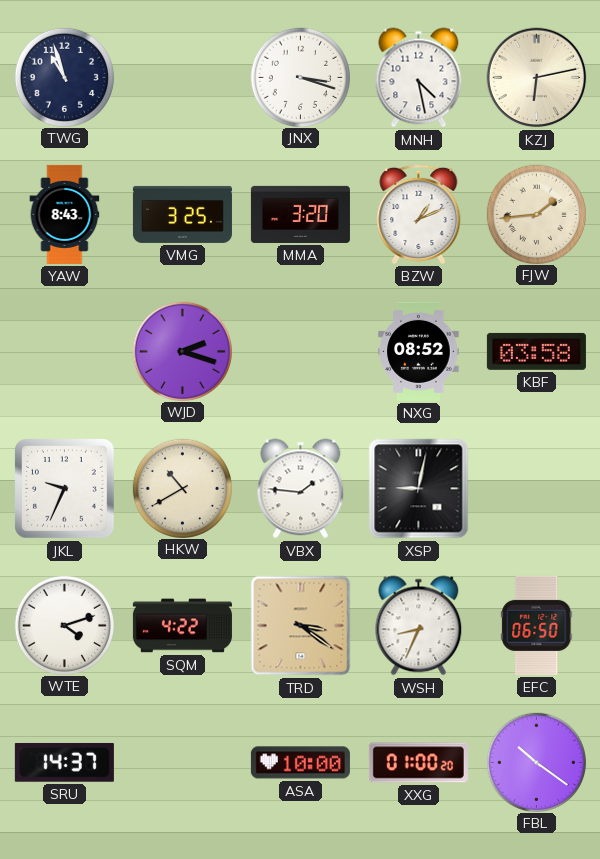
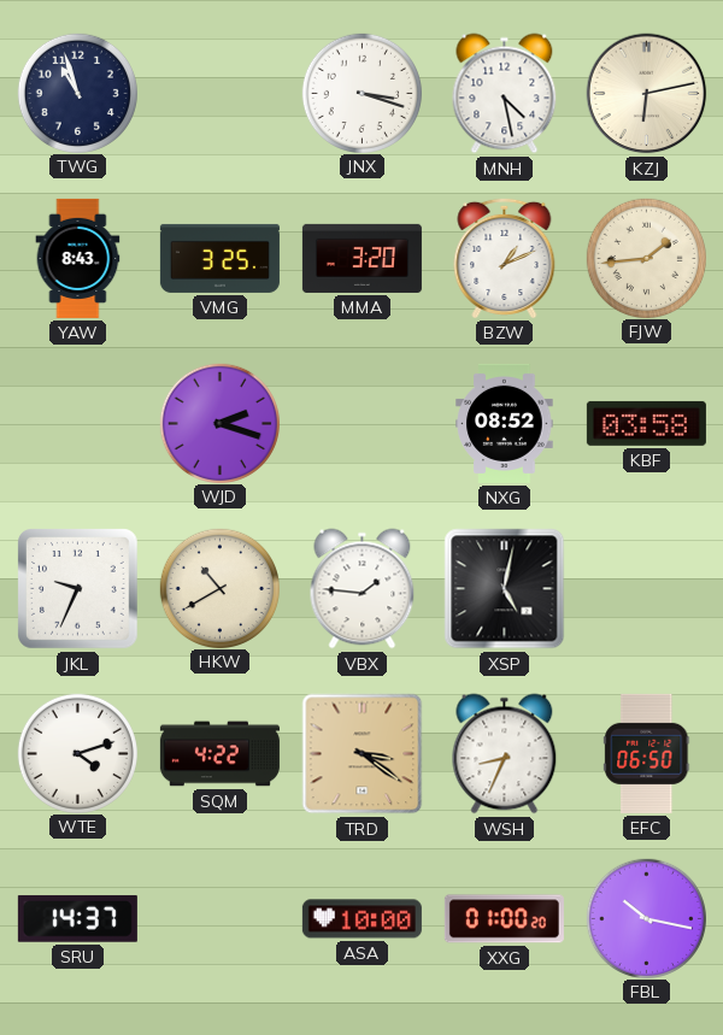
XSP: 9:02 -> 5:02 (505, 589)
FBL: 10:21 -> 10:17 (646, 918)
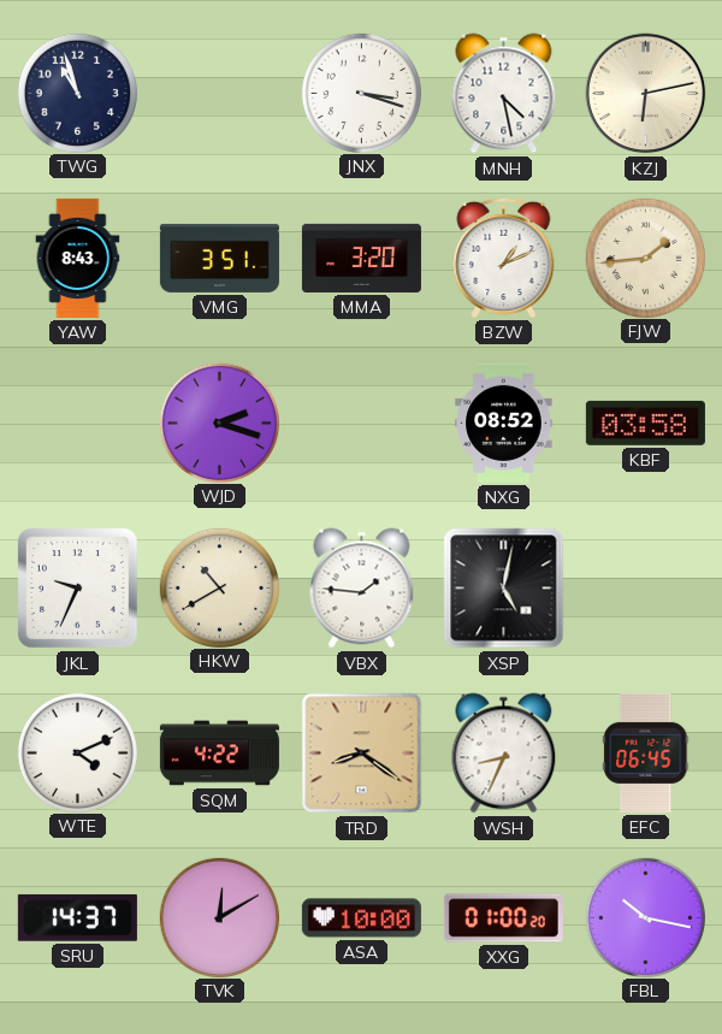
VMG: 3:25 -> 3:51 (219, 258)
WTE: 4:12 -> 4:11 (77, 752)
TRD: 3:21 -> 8:21 (362, 754)
EFC: 06:50 -> 06:45 (646, 752)
TVK: none -> 12:10 (219, 917)
